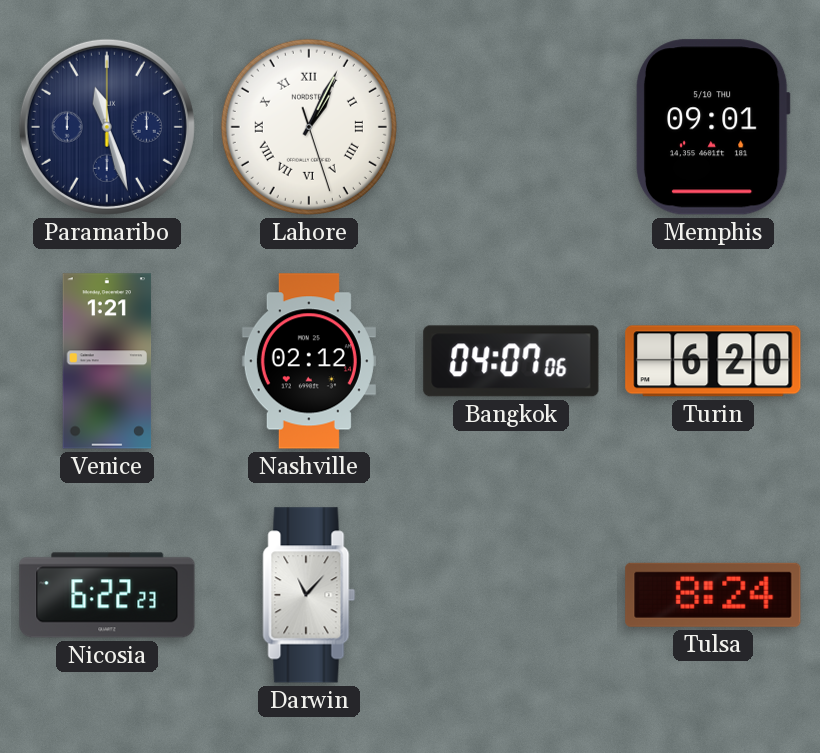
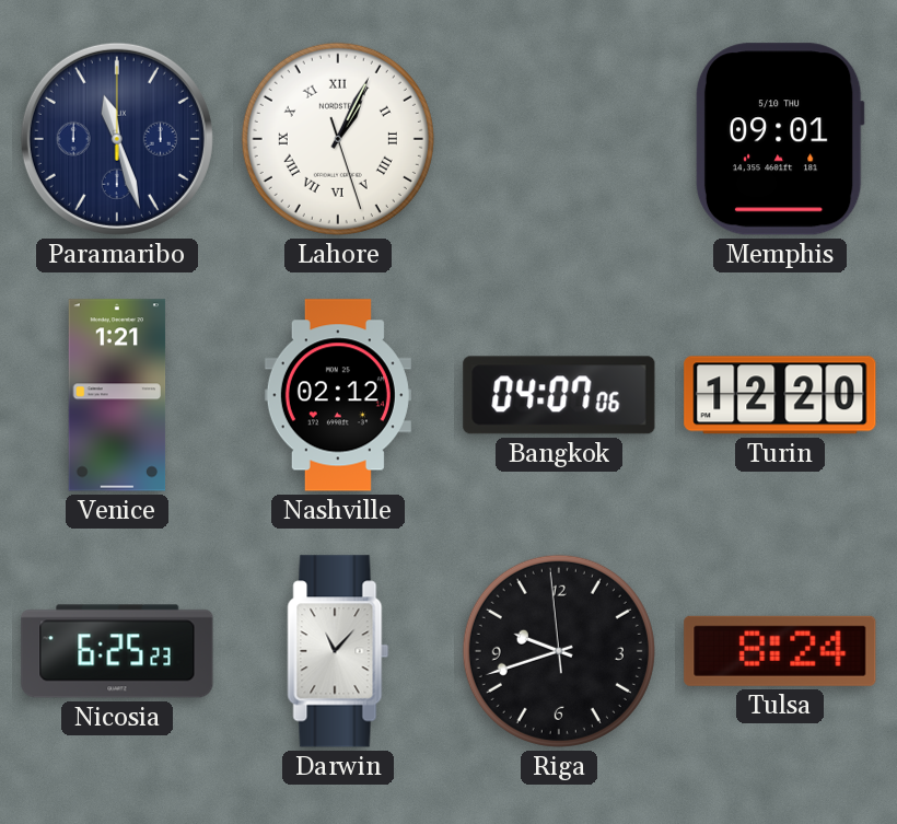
Turin: 6:20 -> 12:20 (780, 395)
Nicosia: 6:22 -> 6:25 (117, 651)
Riga: none -> 9:41 (559, 651)
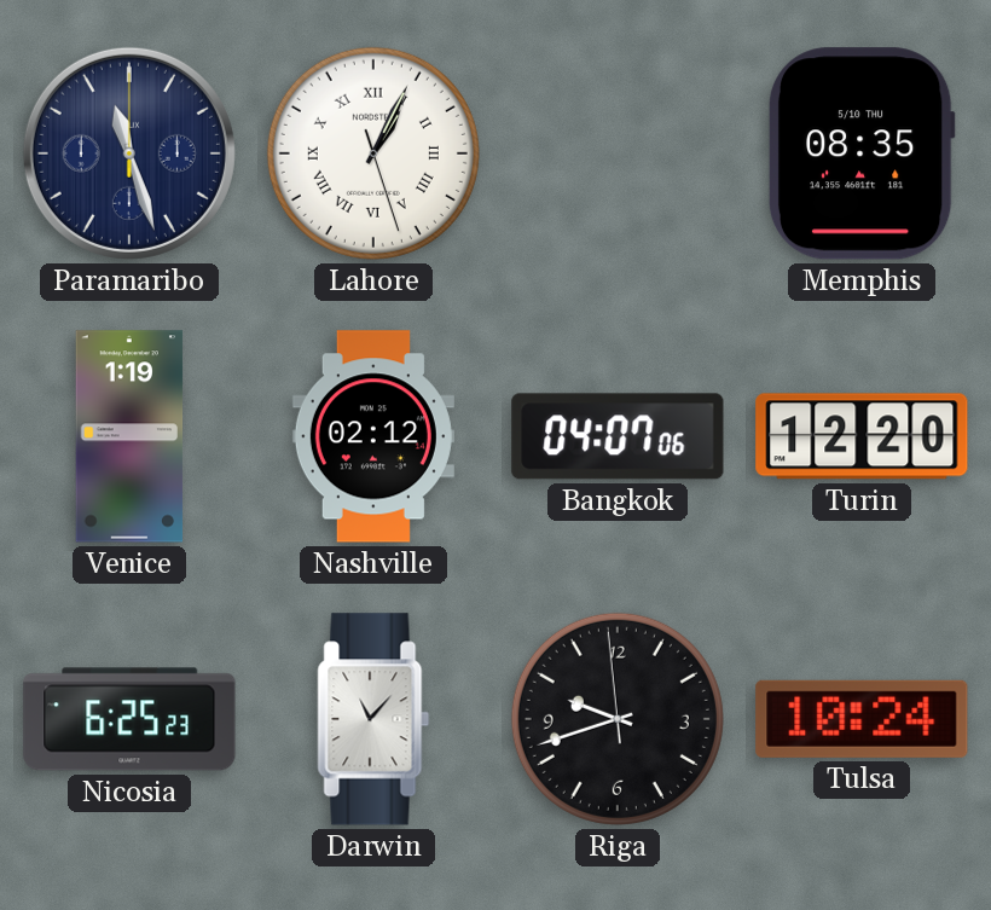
Memphis: 09:01 -> 08:35 (862, 153)
Venice: 1:21 -> 1:19 (129, 436)
Tulsa: 8:24 -> 10:24 (862, 719)
